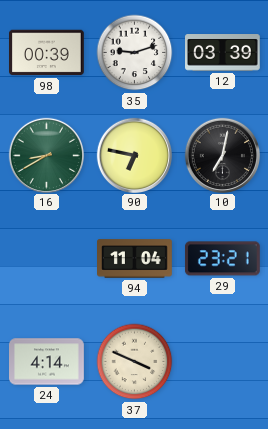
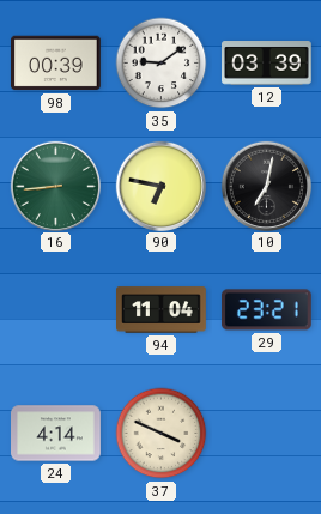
35: 9:12 -> 9:09 (162, 64)
16: 8:40 -> 8:44 (55, 186)
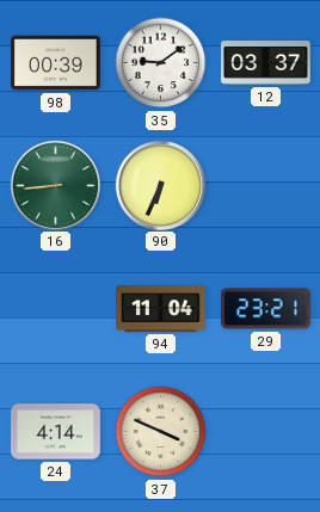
12: 03:39 -> 03:37 (266, 63)
90: 6:47 -> 6:34 (160, 185)
10: 7:02 -> none (266, 186)
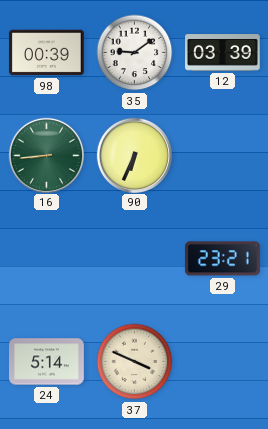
12: 03:37 -> 03:39 (223, 53)
94: 11:04 -> none (161, 309)
24: 4:14 -> 5:14 (47, 362)
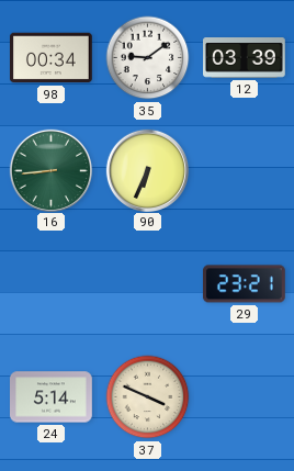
98: 00:39 -> 00:34 (52, 58)
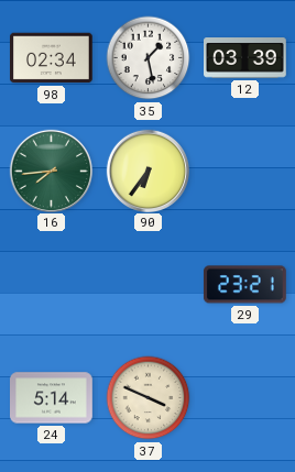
98: 00:34 -> 02:34 (52, 58)
35: 9:09 -> 1:28 (149, 58)
16: 8:44 -> 7:44 (51, 171)
90: 6:34 -> 6:36 (147, 171)
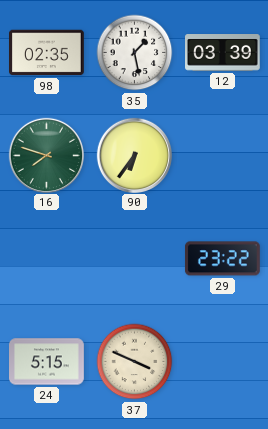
98: 02:34 -> 02:35 (47, 53)
16: 7:44 -> 7:48 (46, 155)
29: 23:21 -> 23:22 (222, 259)
24: 5:14 -> 5:15 (47, 362)
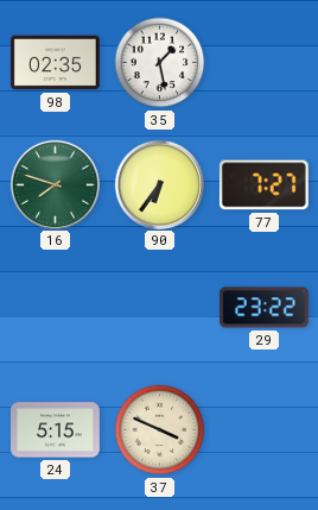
12: 03:39 -> none (223, 53)
77: none -> 7:27 (263, 185)
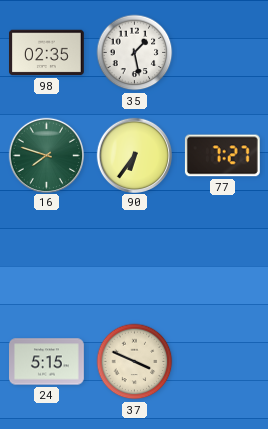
29: 23:22 -> none (263, 308)
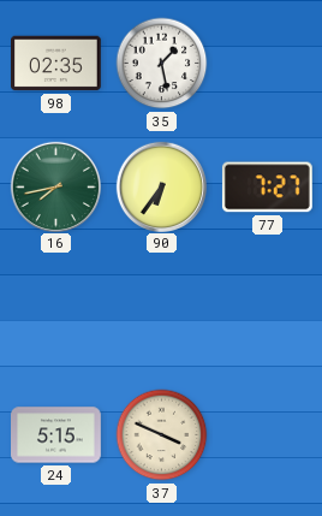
16: 7:48 -> 7:43 (55, 186)
